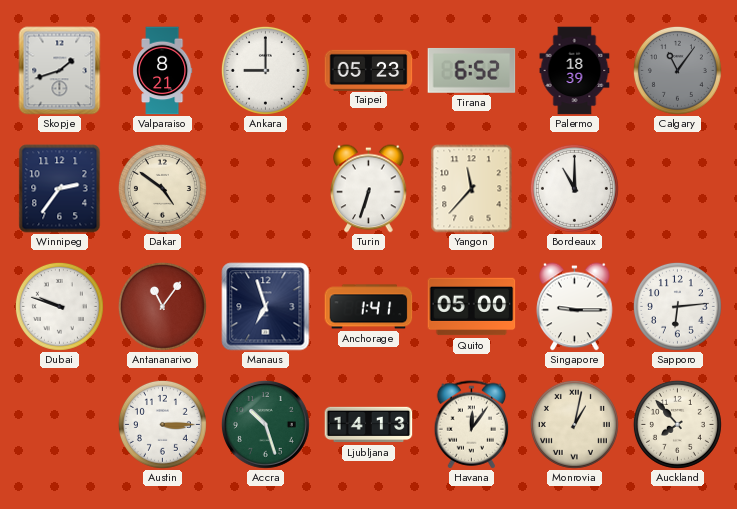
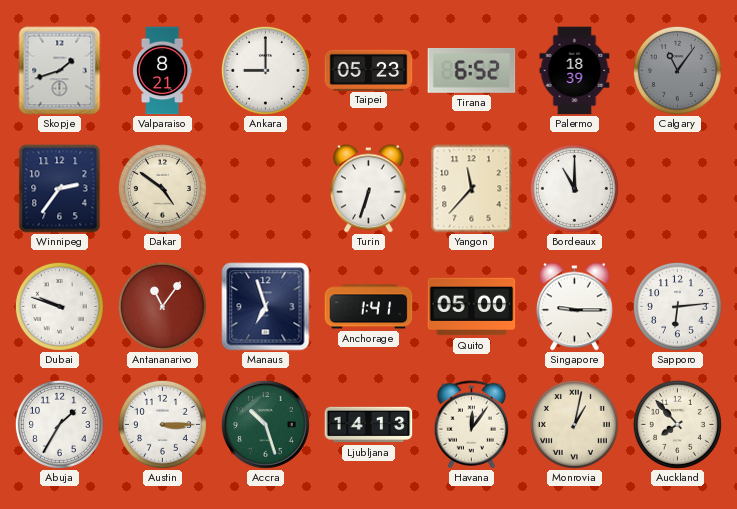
Abuja: none -> 1:35 (59, 424)
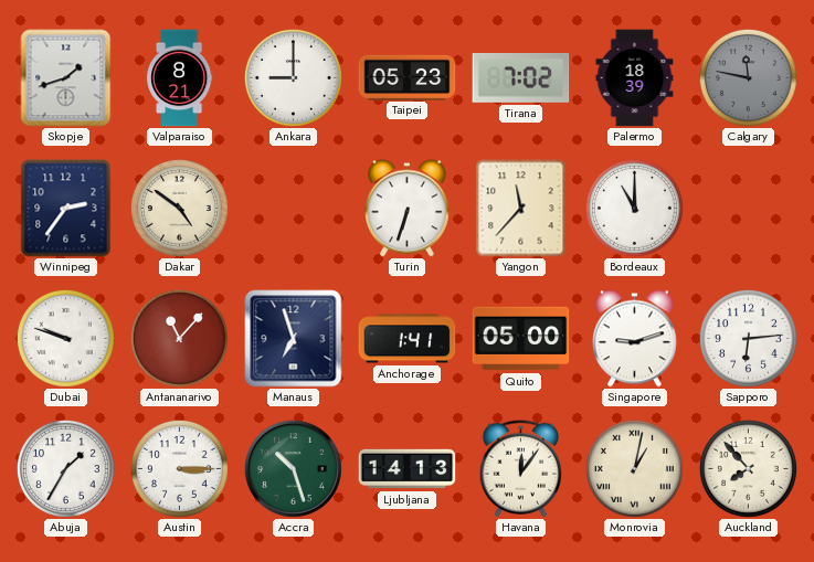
Tirana: 6:52 -> 7:02 (521, 77)
Calgary: 11:06 -> 11:47 (748, 77)
Antananarivo: 11:06 -> 11:07 (179, 338)
Singapore: 9:15 -> 9:12 (635, 339)
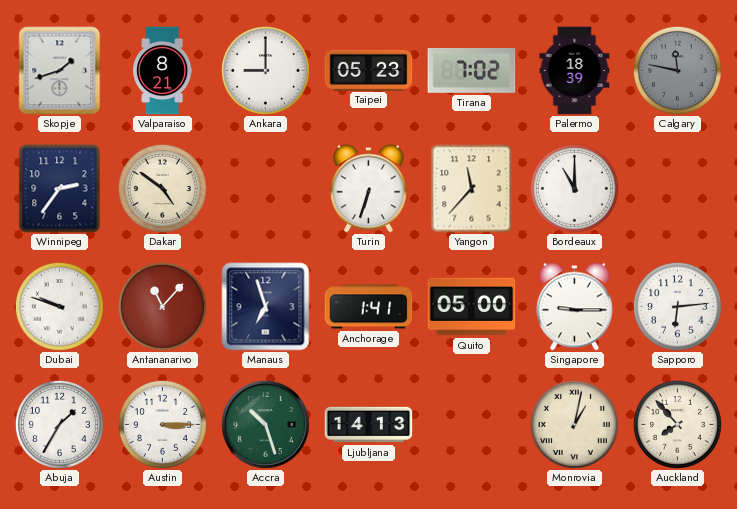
Singapore: 9:12 -> 9:15 (575, 307)
Havana: 12:06 -> none (521, 469)
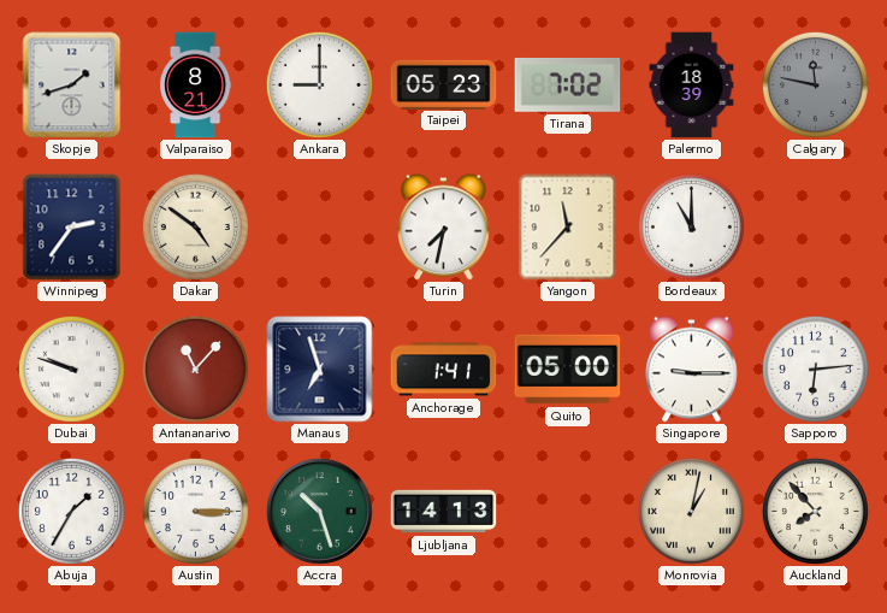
Turin: 6:33 -> 7:32 (444, 228)
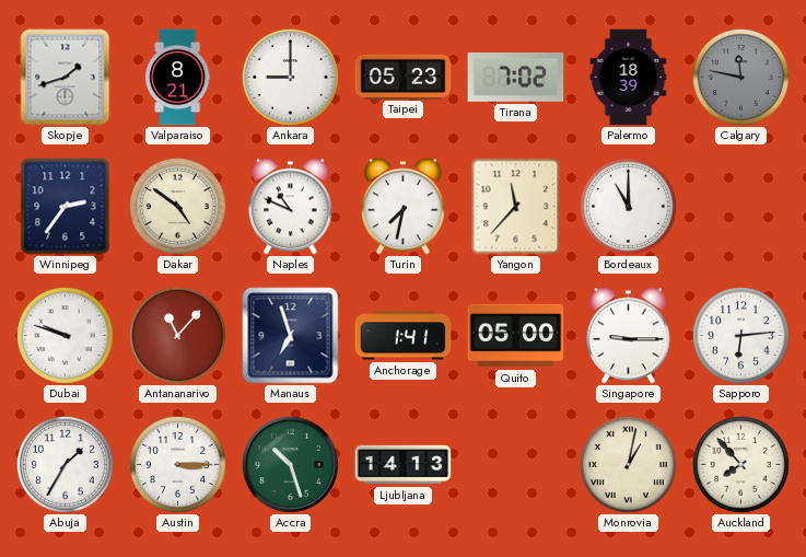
Naples: none -> 10:49 (291, 207)
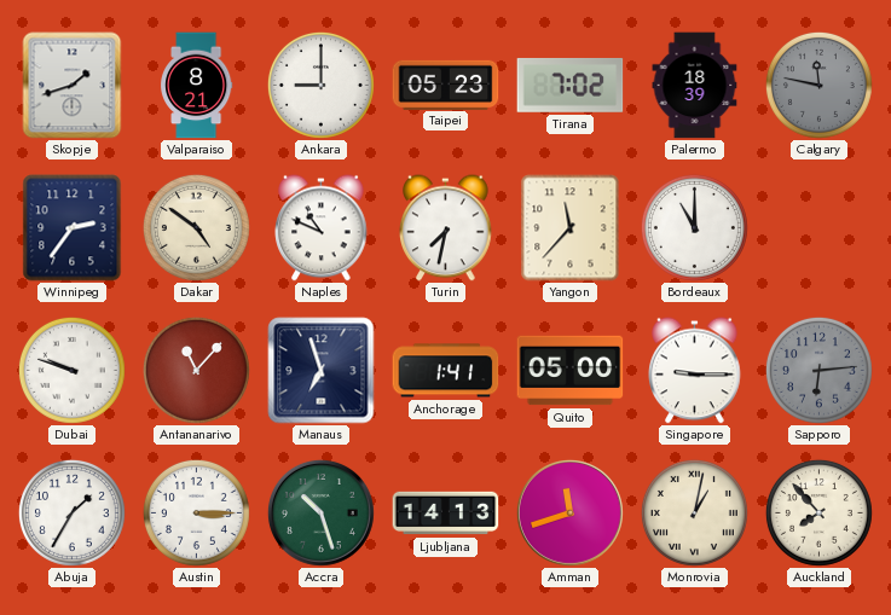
Sapporo dial: white -> grey (818, 370)
Amman: none -> 11:42 (569, 512)
